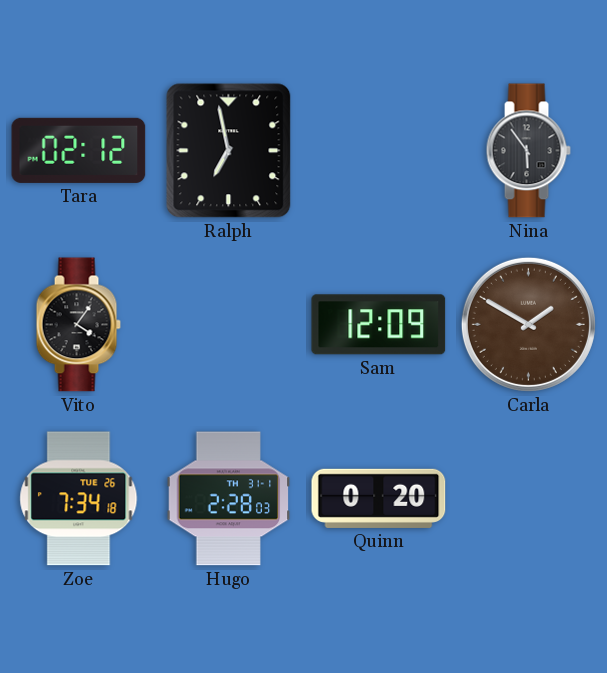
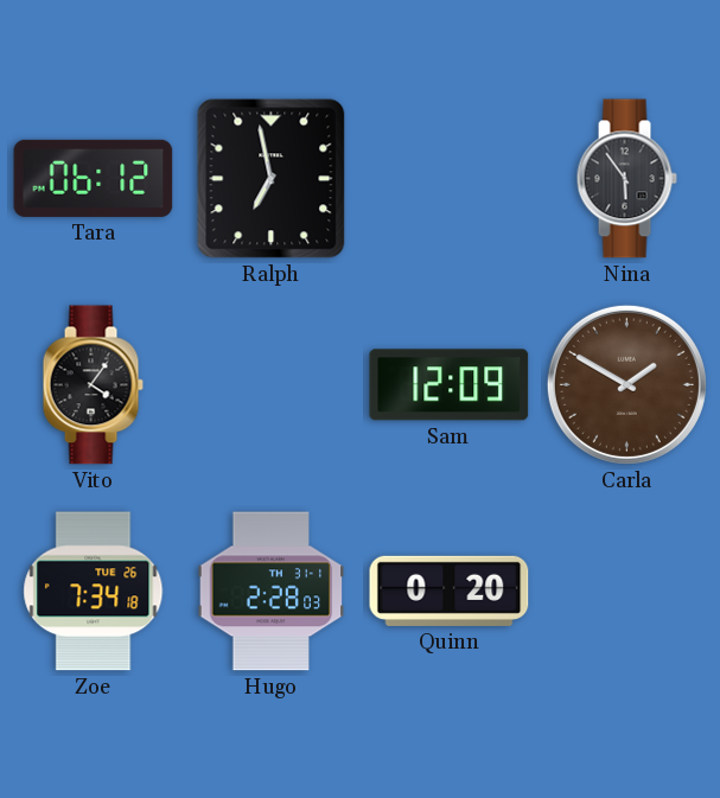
Tara: 02:12 -> 06:12 (94, 178)
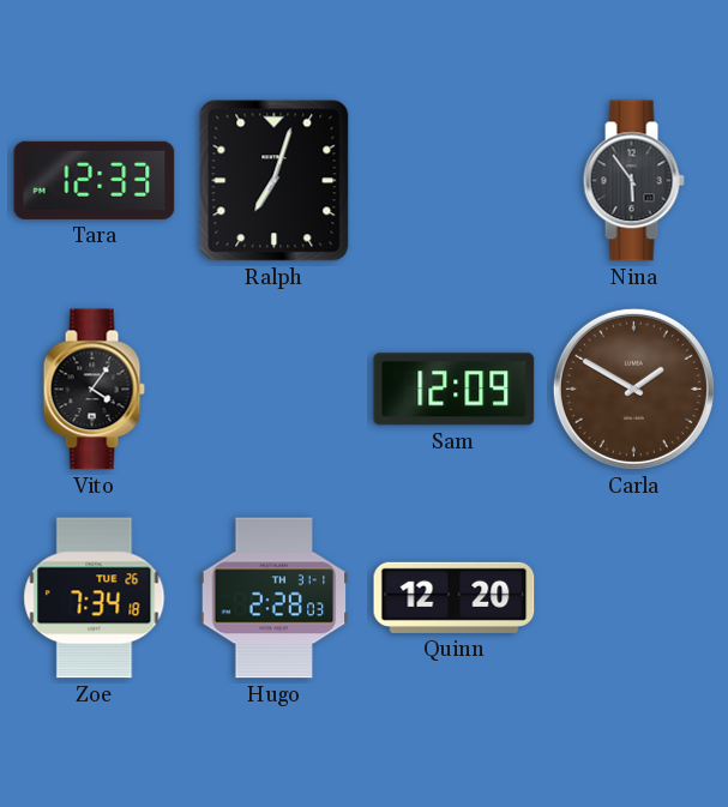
Tara: 06:12 -> 12:33 (95, 180)
Ralph: 6:58 -> 7:03 (275, 181)
Quinn: 0:20 -> 12:20 (455, 597)
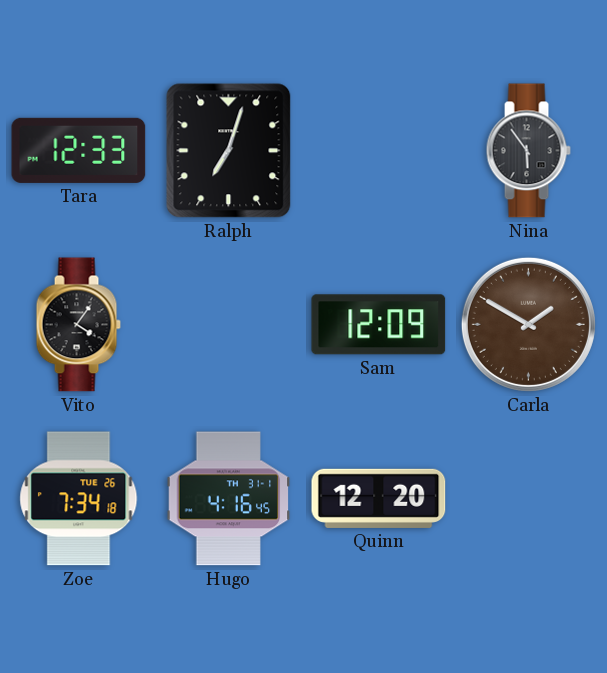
Hugo: 2:28 -> 4:16 (229, 499)
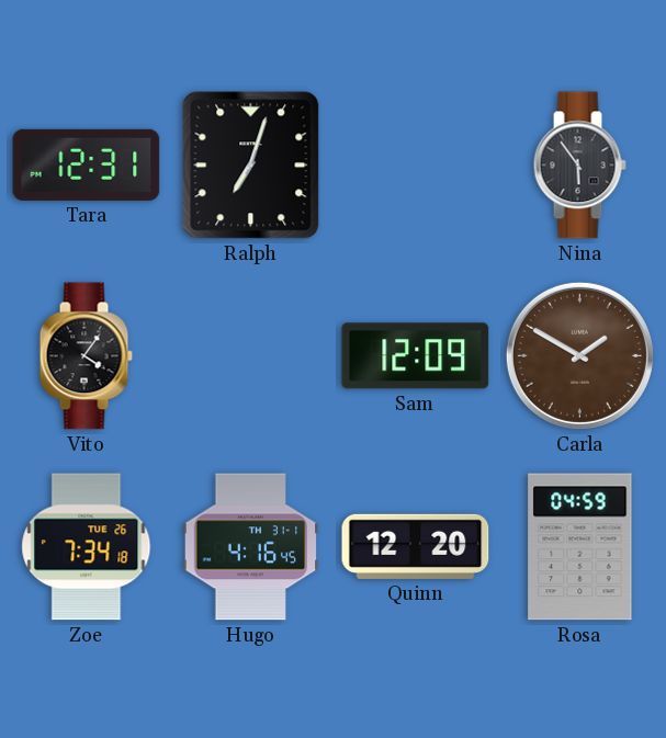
Tara: 12:33 -> 12:31 (87, 164)
Rosa: none -> 04:59 (580, 547)
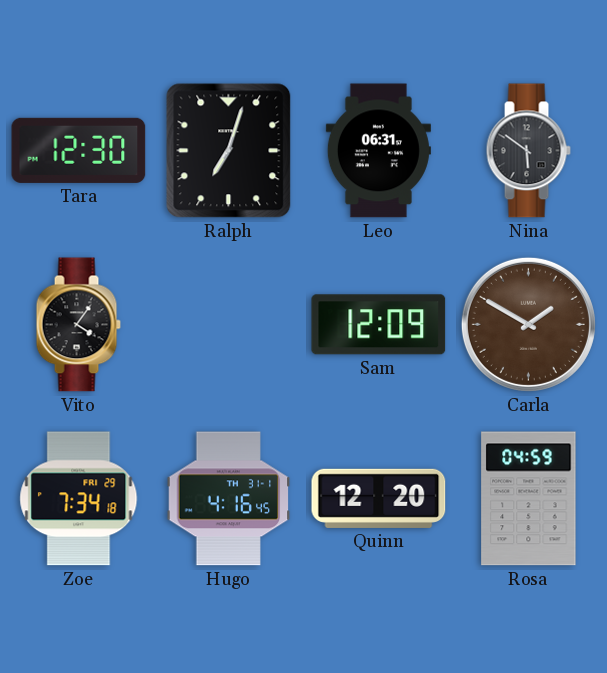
Tara: 12:31 -> 12:30 (79, 150)
Leo: none -> 06:31 (378, 151)
Nina: 5:54 -> 5:51 (528, 151)
Zoe date: TUE 26 -> FRI 29 (79, 499)
